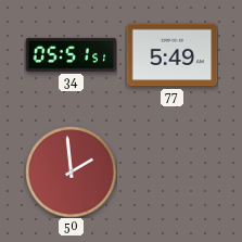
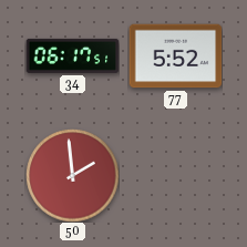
34: 05:51 -> 06:17 (72, 55)
77: 5:49 -> 5:52 (175, 56)
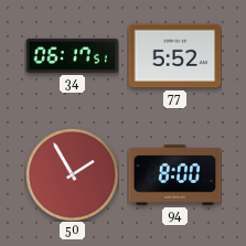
50: 1:59 -> 1:55 (72, 174)
94: none -> 8:00 (174, 175)
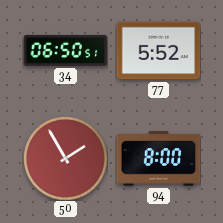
34: 06:17 -> 06:50 (65, 50)
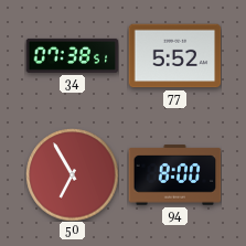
34: 06:50 -> 07:38 (72, 55)
50: 1:55 -> 6:55 (72, 174)
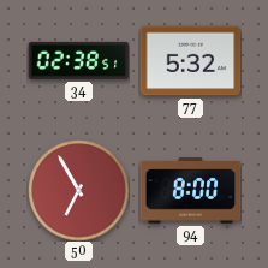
34: 07:38 -> 02:38 (78, 60)
77: 5:52 -> 5:32 (190, 61)
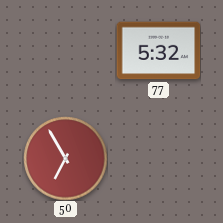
34: 02:38 -> none (78, 60)
94: 8:00 -> none (190, 191)
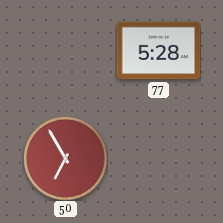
77: 5:32 -> 5:28 (158, 51)
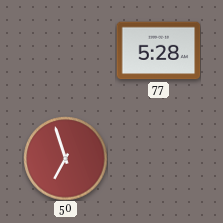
50: 6:55 -> 6:57 (65, 158)
